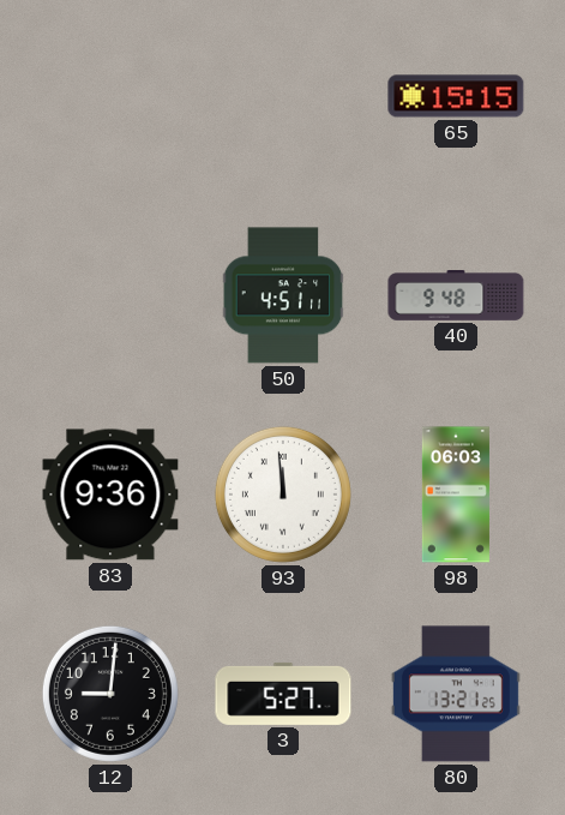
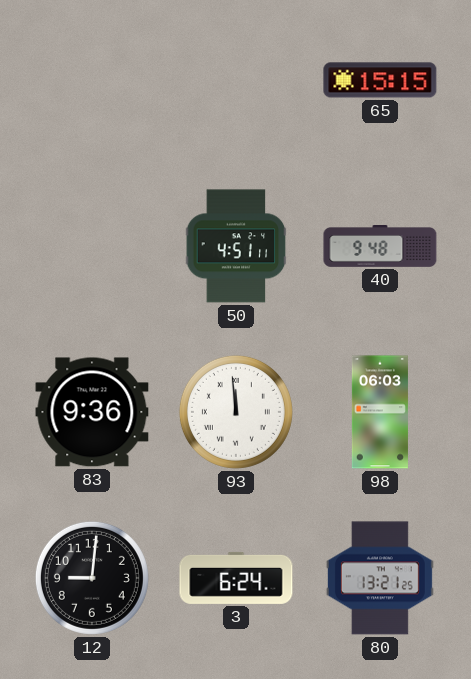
3: 5:27 -> 6:24 (236, 578)
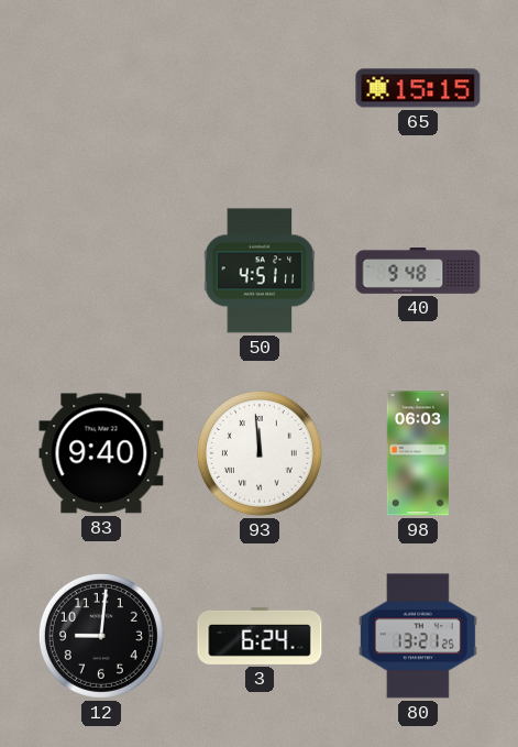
83: 9:36 -> 9:40 (101, 453)
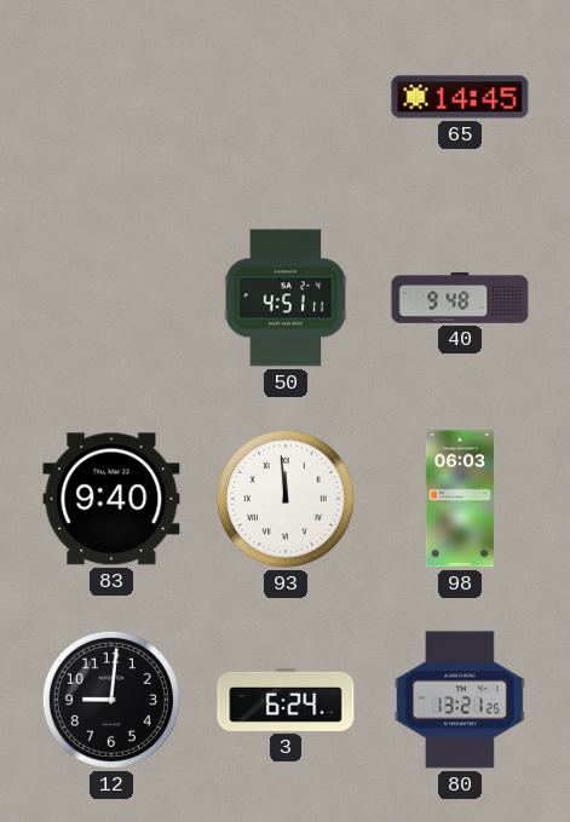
65: 15:15 -> 14:45 (460, 97)
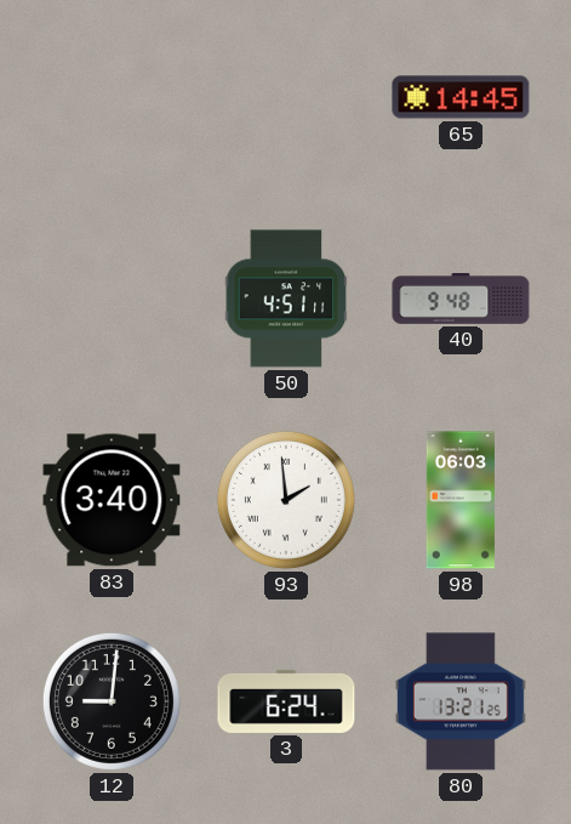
83: 9:40 -> 3:40 (112, 500)
93: 11:59 -> 1:59 (286, 500)
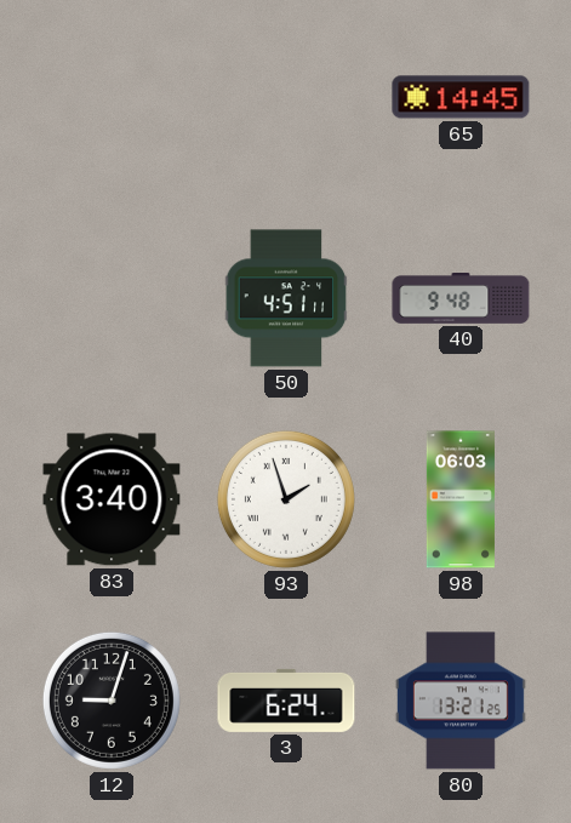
93: 1:59 -> 1:57 (286, 499)
12: 9:01 -> 9:03 (112, 701)
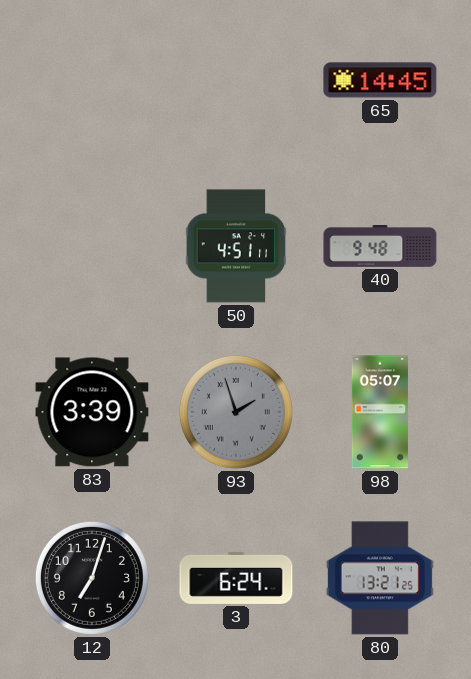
83: 3:40 -> 3:39 (92, 412)
93 dial: white -> grey (236, 412)
98: 06:03 -> 05:07 (380, 412)
12: 9:03 -> 7:03 (92, 578)
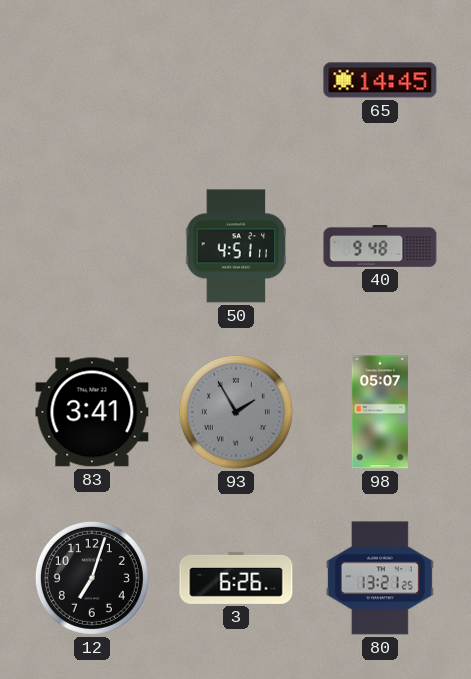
83: 3:39 -> 3:41 (92, 412)
93: 1:57 -> 1:55 (236, 412)
3: 6:24 -> 6:26 (236, 578)
